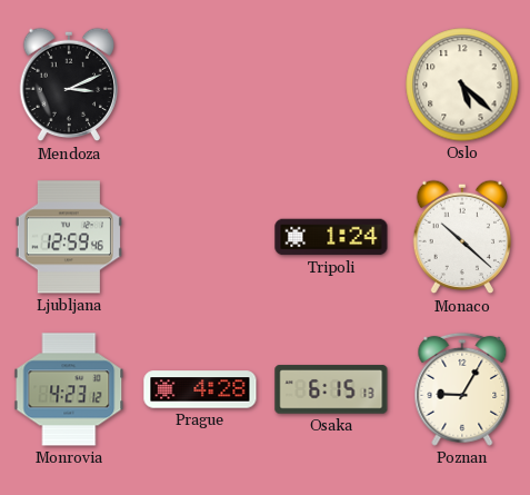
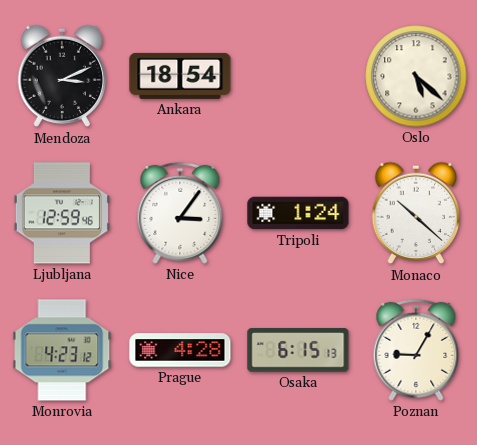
Ankara: none -> 18:54 (180, 76)
Nice: none -> 3:06 (180, 213)
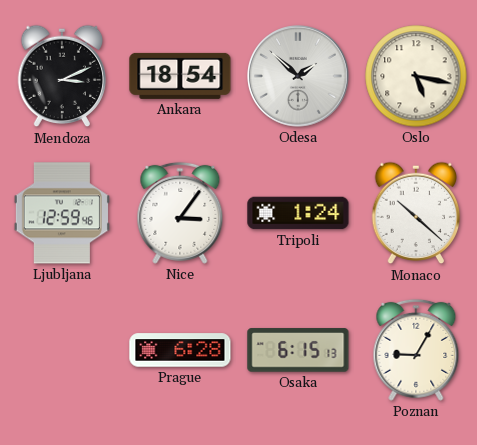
Odesa: none -> 1:52 (299, 77)
Oslo: 5:22 -> 5:17 (416, 76)
Monrovia: 4:23 -> none (62, 350)
Prague: 4:28 -> 6:28 (180, 350)
